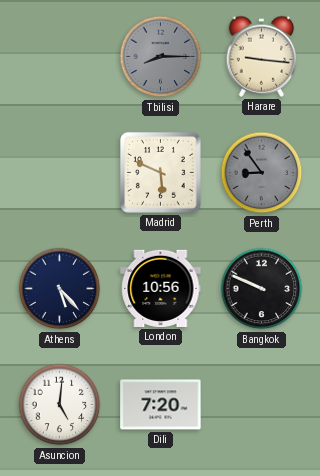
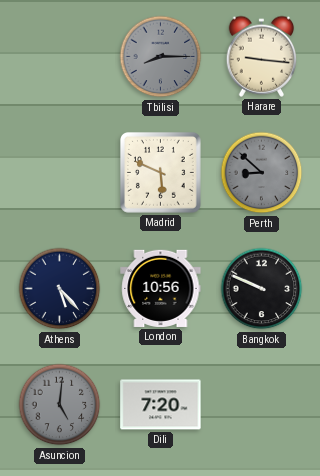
Perth: 8:54 -> 8:52 (262, 173)
Asuncion dial: white -> grey (60, 405)
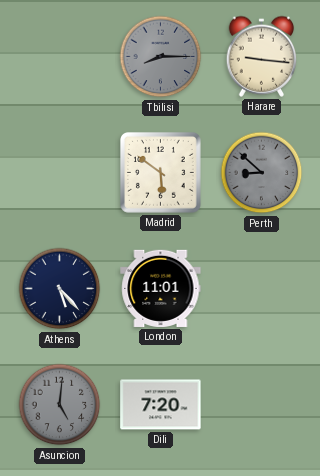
Madrid: 5:49 -> 5:51 (161, 173)
London: 10:56 -> 11:01 (161, 288)
Bangkok: 9:49 -> none (262, 289)
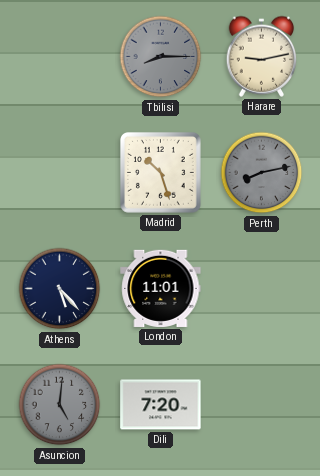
Harare: 9:16 -> 9:13 (262, 56)
Madrid: 5:51 -> 10:27 (161, 173)
Perth: 8:52 -> 8:13 (262, 173)
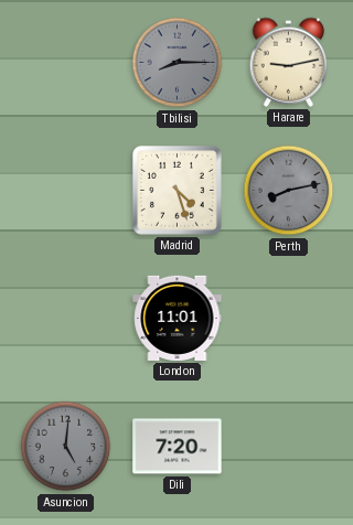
Madrid: 10:27 -> 4:27 (178, 191)
Athens: 5:23 -> none (60, 289)
